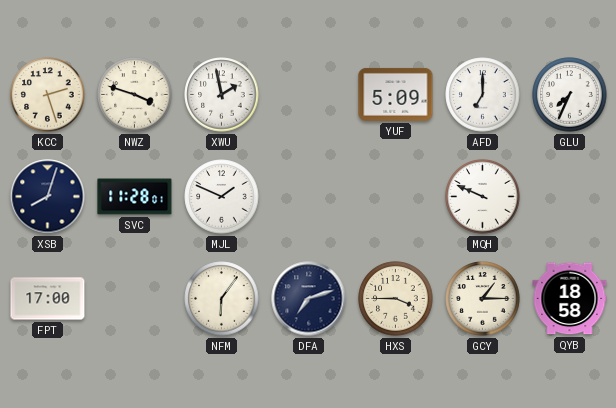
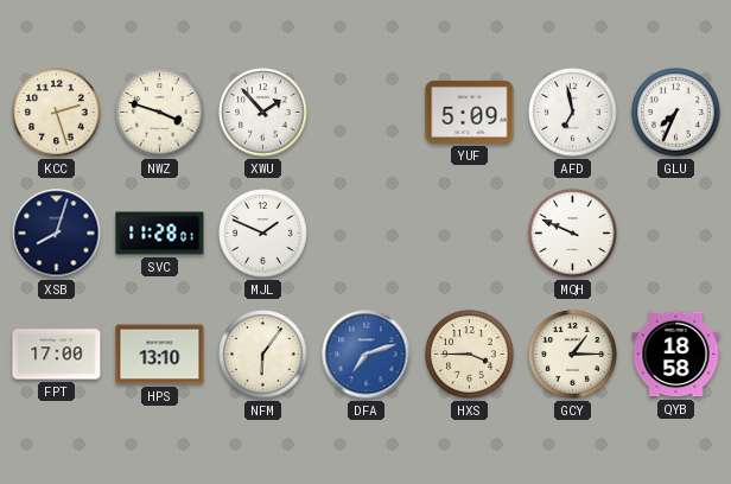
XWU: 1:58 -> 1:53 (263, 113)
AFD: 7:00 -> 6:58 (573, 113)
HPS: none -> 13:10 (160, 355)
DFA dial: navy -> blue (367, 355)
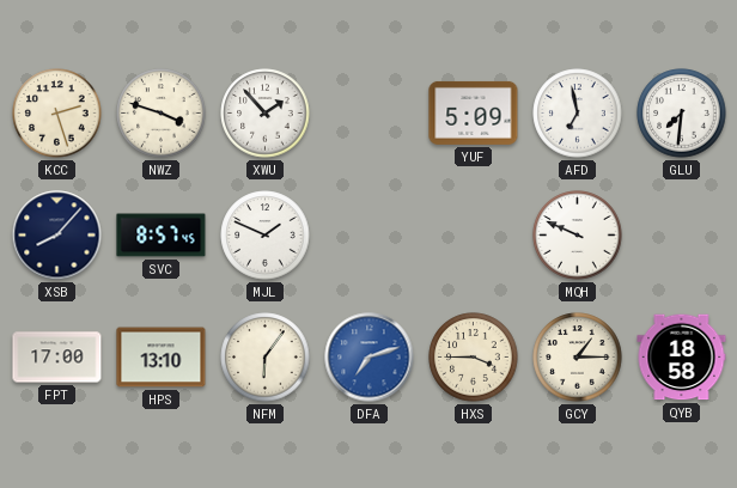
GLU: 7:34 -> 7:31 (682, 114)
XSB: 8:03 -> 8:07 (57, 236)
SVC: 11:28 -> 8:57 (162, 236)
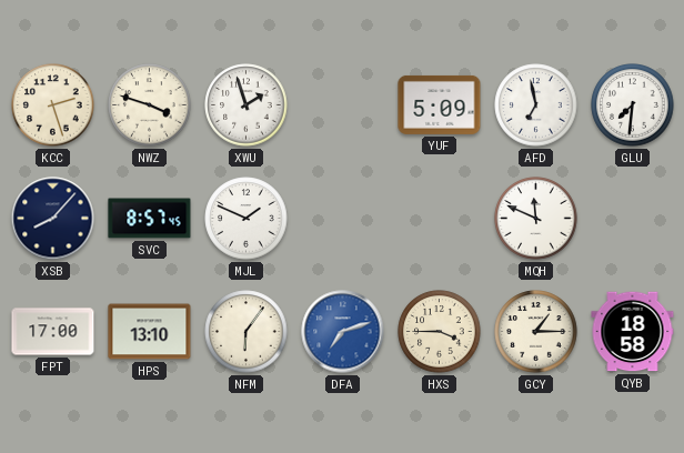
XWU: 1:53 -> 1:57 (247, 105)
MQH: 9:49 -> 11:49 (536, 219)
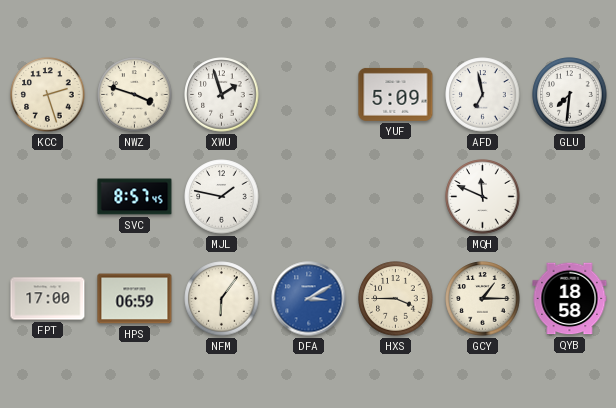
XSB: 8:07 -> none (53, 219)
MJL: 1:49 -> 1:47 (222, 197)
HPS: 13:10 -> 06:59 (135, 299)
DFA: 7:12 -> 3:10 (309, 299)
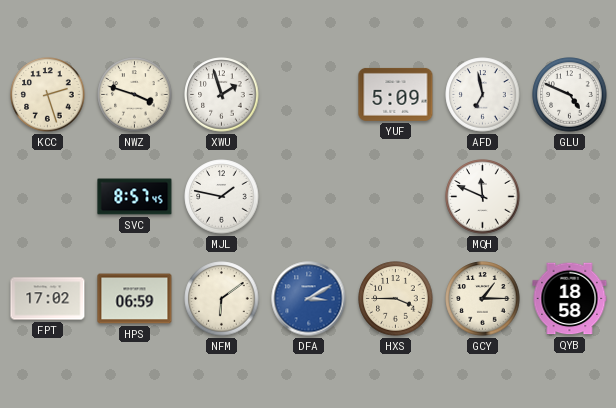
GLU: 7:31 -> 4:49 (570, 95)
FPT: 17:00 -> 17:02 (48, 299)
NFM: 6:06 -> 6:09 (222, 299)
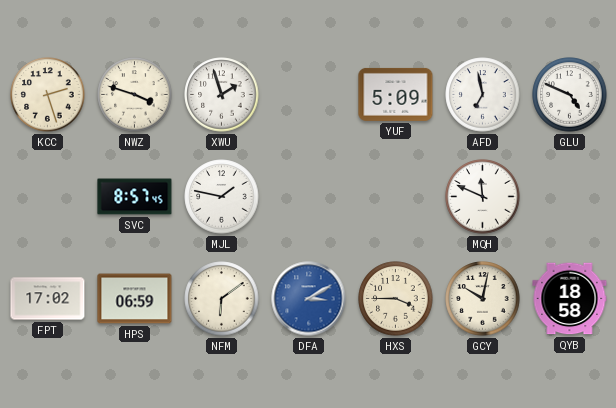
GCY: 1:15 -> 10:02 (483, 299)
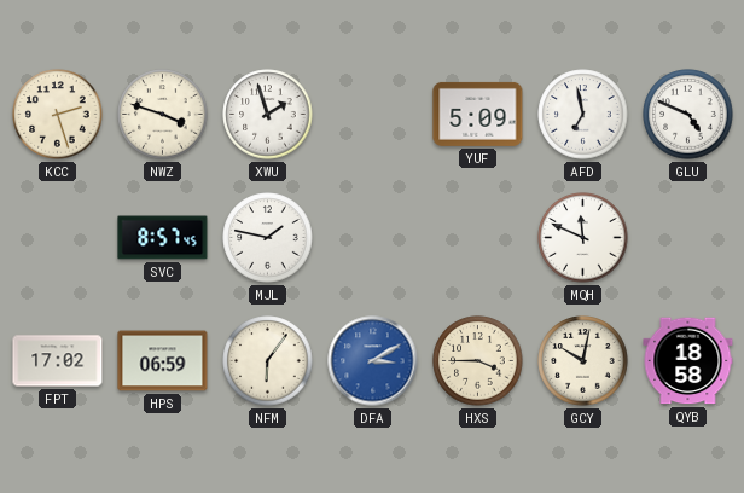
NFM: 6:09 -> 6:06 (268, 361)
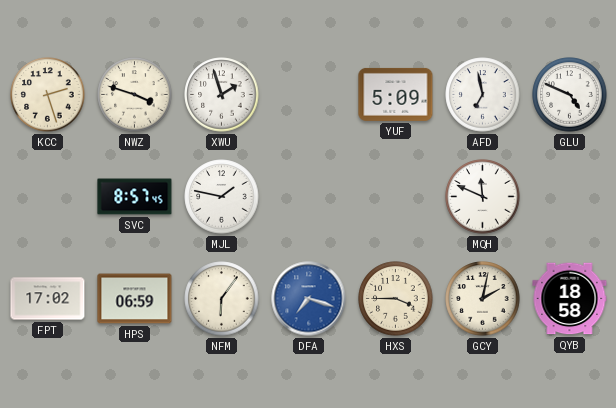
DFA: 3:10 -> 7:18 (309, 299)
GCY: 10:02 -> 2:02 (483, 299)
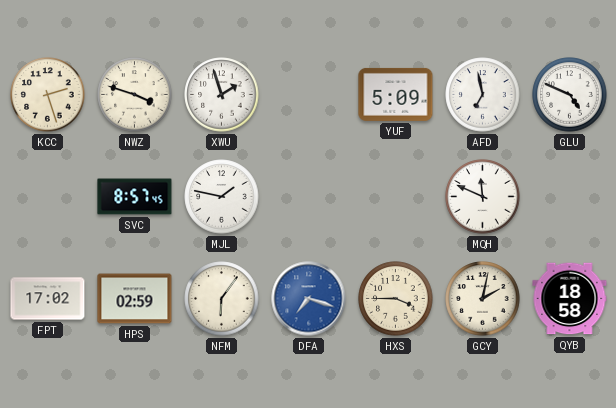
HPS: 06:59 -> 02:59 (135, 299)
